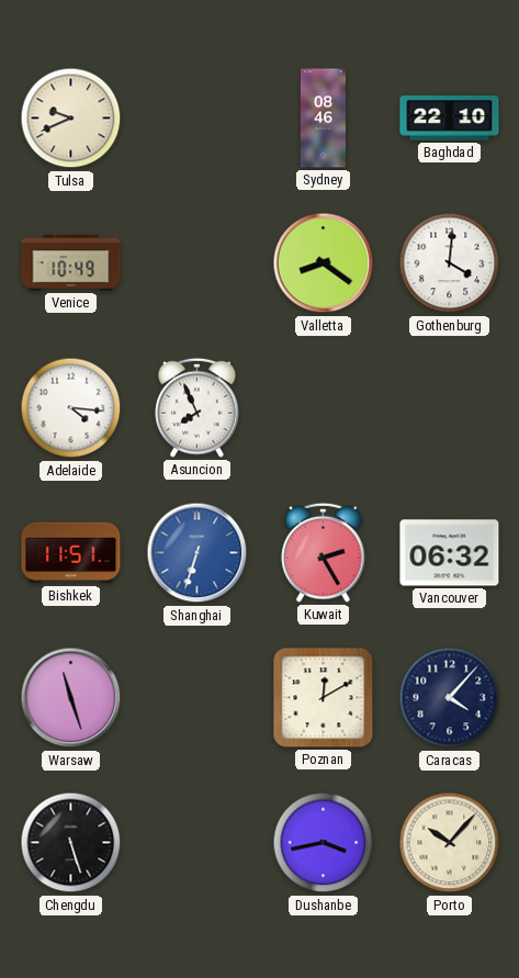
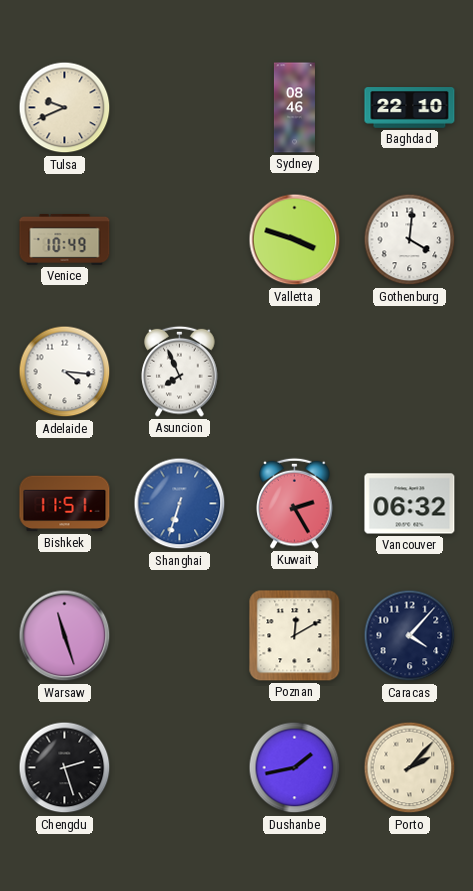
Valletta: 8:21 -> 3:48 (295, 240)
Chengdu: 5:27 -> 2:27 (65, 768)
Dushanbe: 3:43 -> 1:43 (295, 768)
Porto: 10:07 -> 2:07 (410, 768)
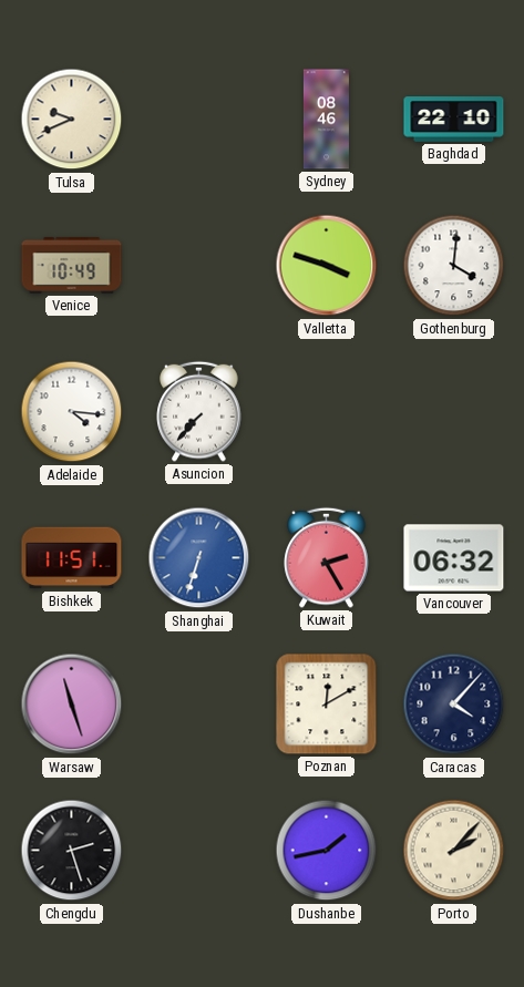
Asuncion: 7:56 -> 7:37 (199, 411)
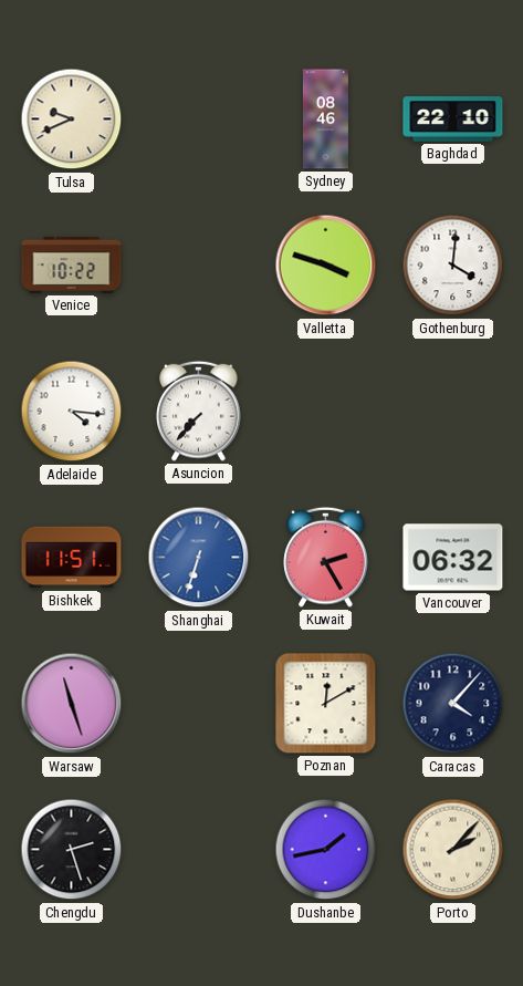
Venice: 10:49 -> 10:22 (72, 264)
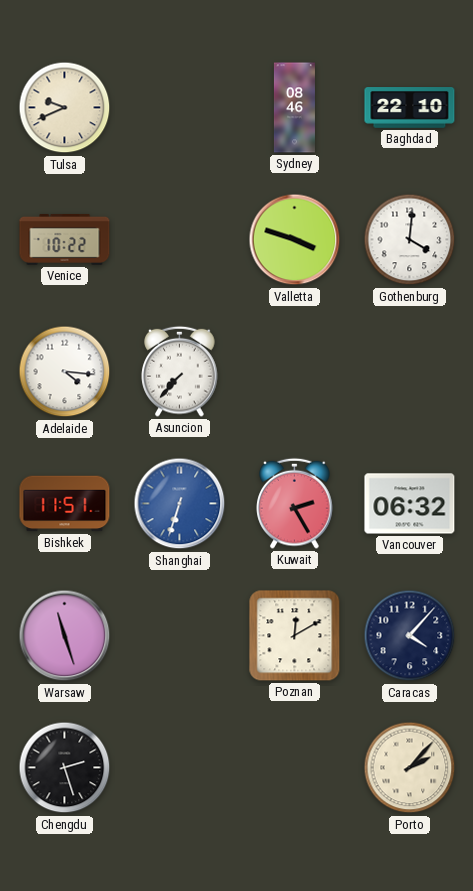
Dushanbe: 1:43 -> none (326, 850)
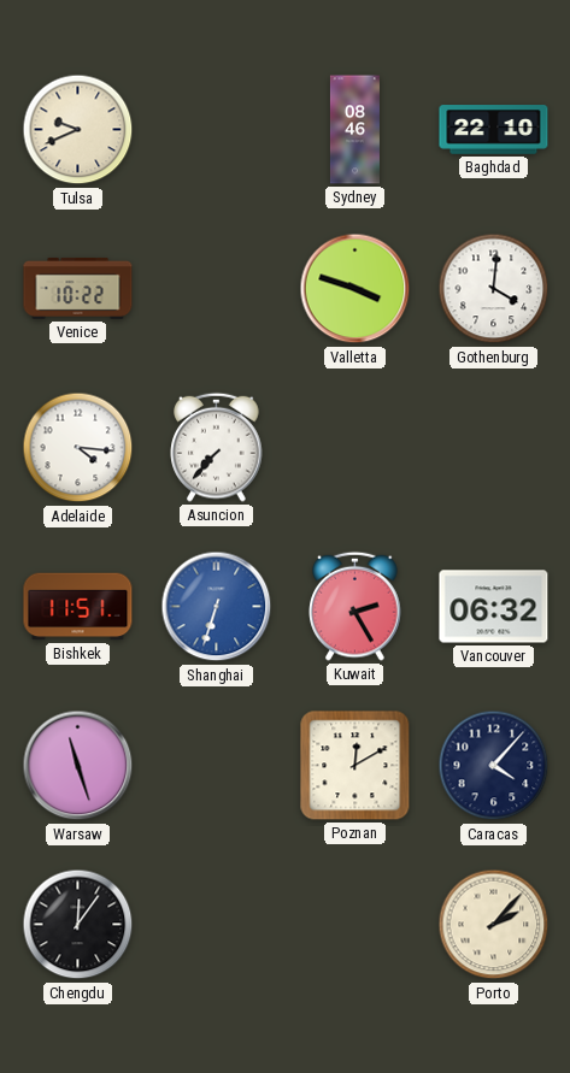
Chengdu: 2:27 -> 12:06 (78, 925)
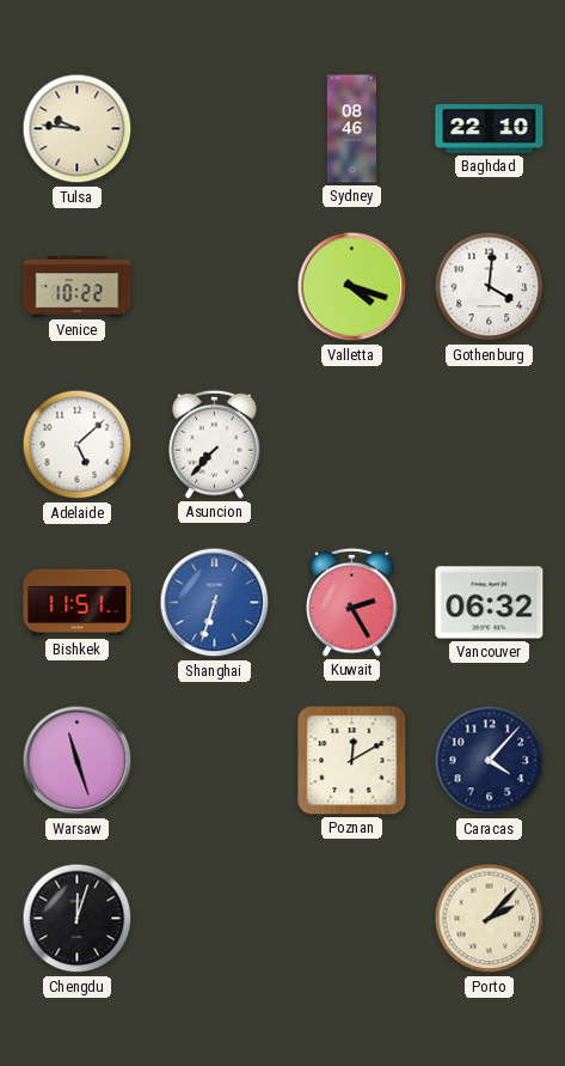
Tulsa: 9:41 -> 9:46 (78, 129)
Valletta: 3:48 -> 4:18 (352, 287)
Adelaide: 4:16 -> 5:08 (78, 445)
Chengdu: 12:06 -> 12:03 (78, 919)
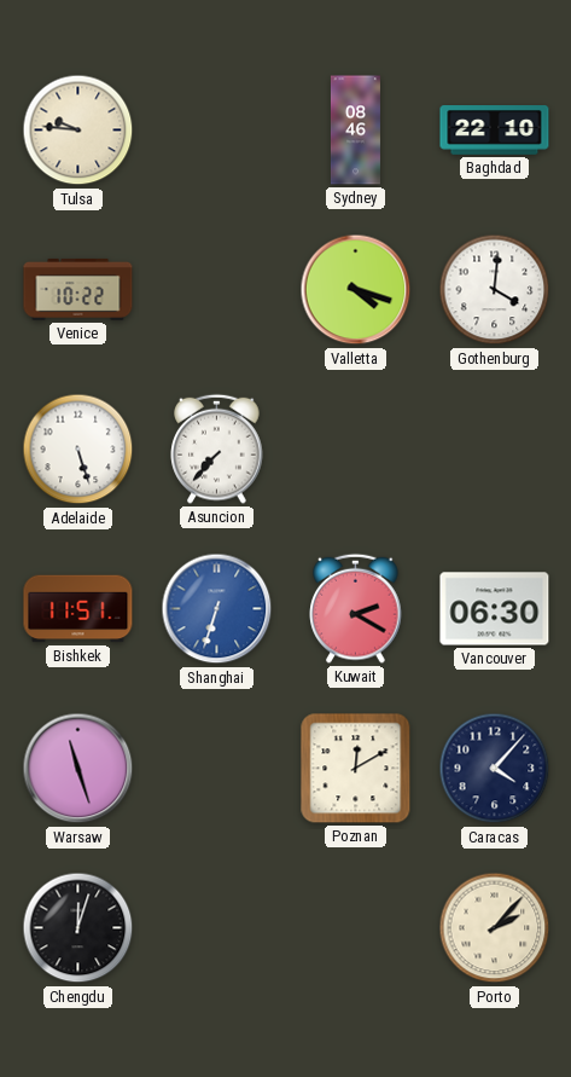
Adelaide: 5:08 -> 5:27 (78, 450)
Kuwait: 2:25 -> 2:20 (356, 608)
Vancouver: 06:32 -> 06:30 (495, 609)
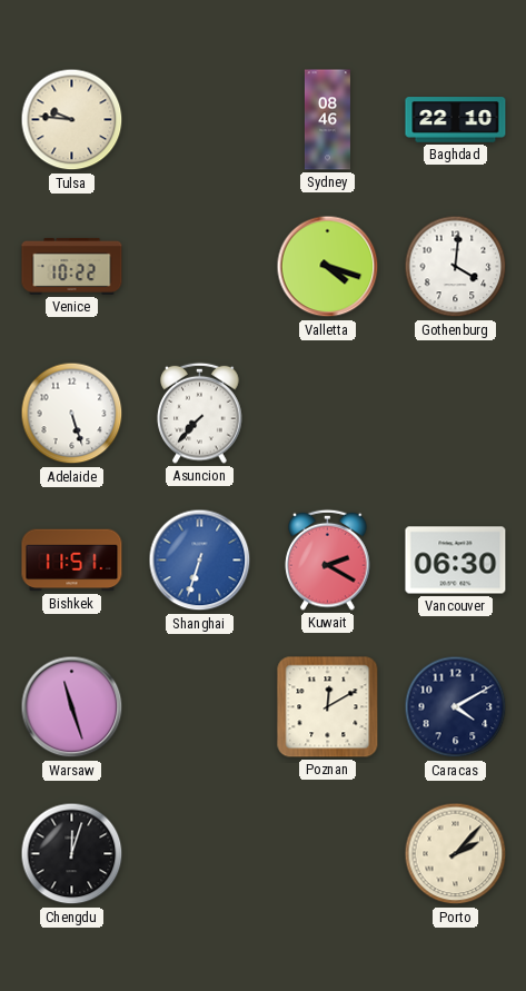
Caracas: 4:07 -> 4:10 (456, 707)
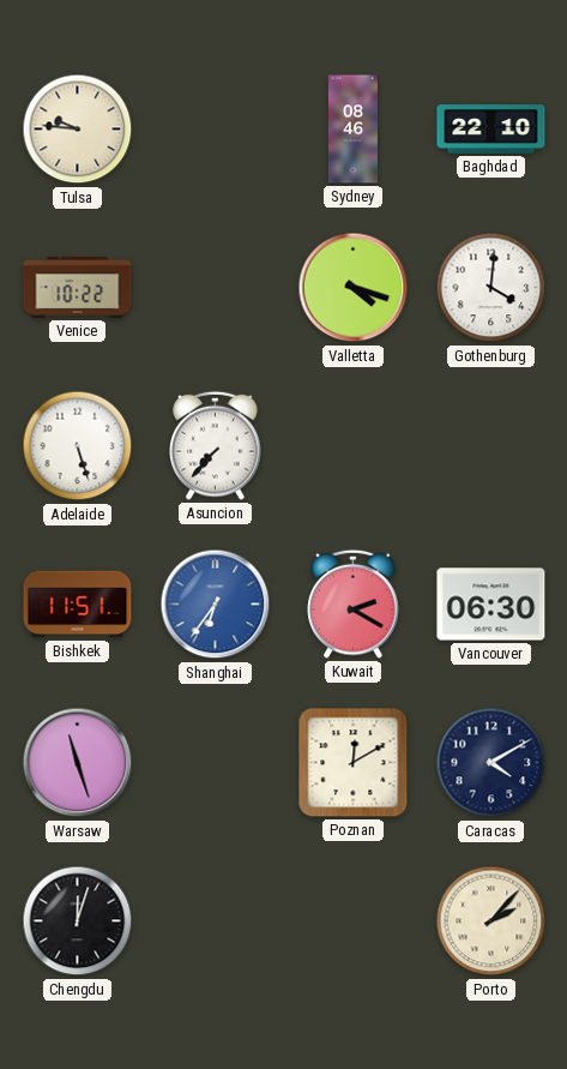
Shanghai: 6:33 -> 6:36 (216, 605)
